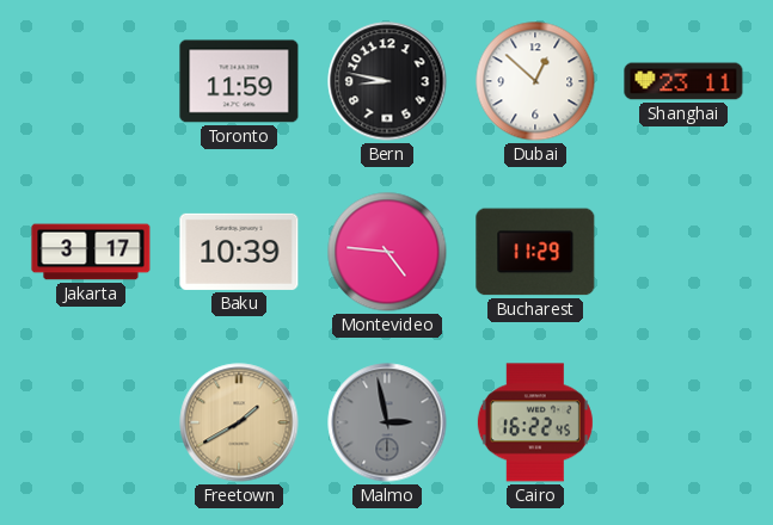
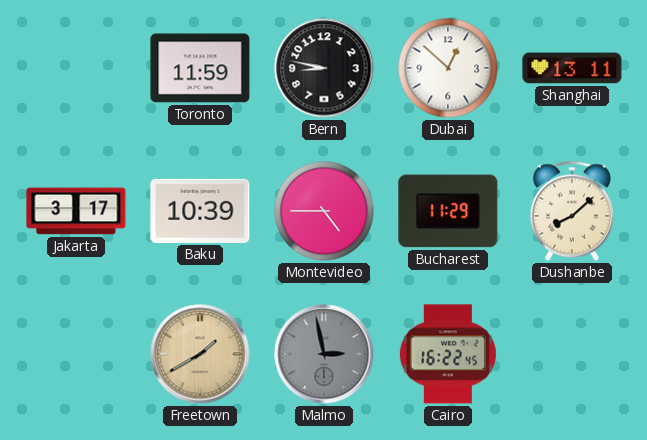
Shanghai: 23:11 -> 13:11 (572, 68)
Montevideo: 4:46 -> 4:45 (324, 211)
Dushanbe: none -> 8:08 (572, 211)
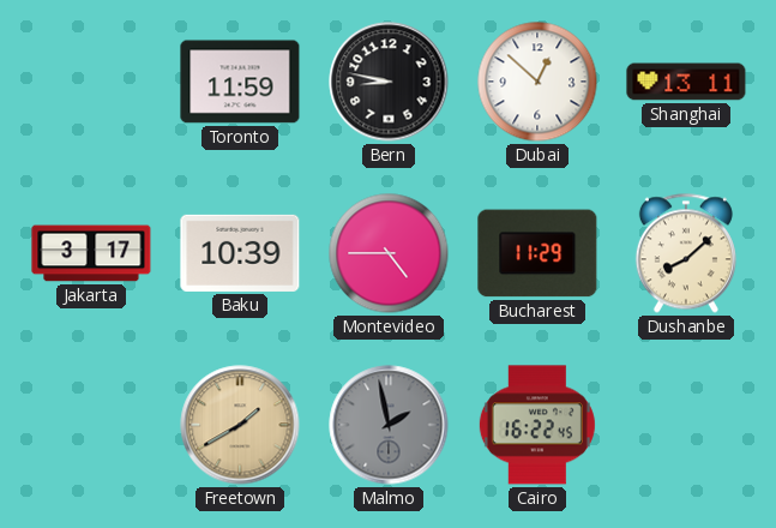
Malmo: 2:58 -> 1:58 (389, 425)
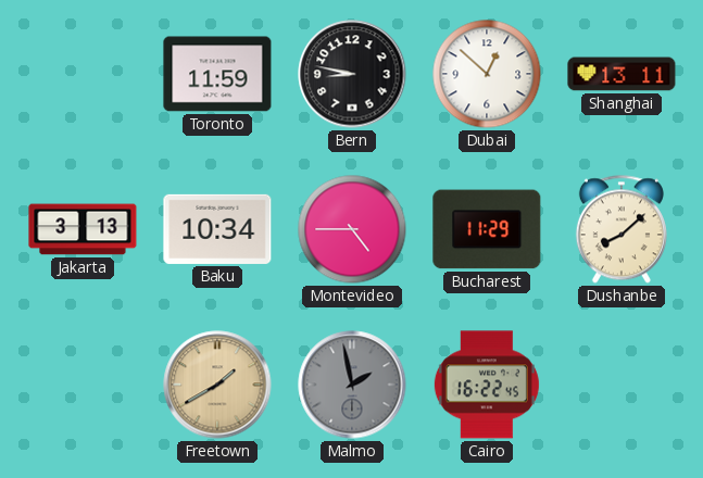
Jakarta: 3:17 -> 3:13 (83, 229)
Baku: 10:39 -> 10:34 (217, 229)
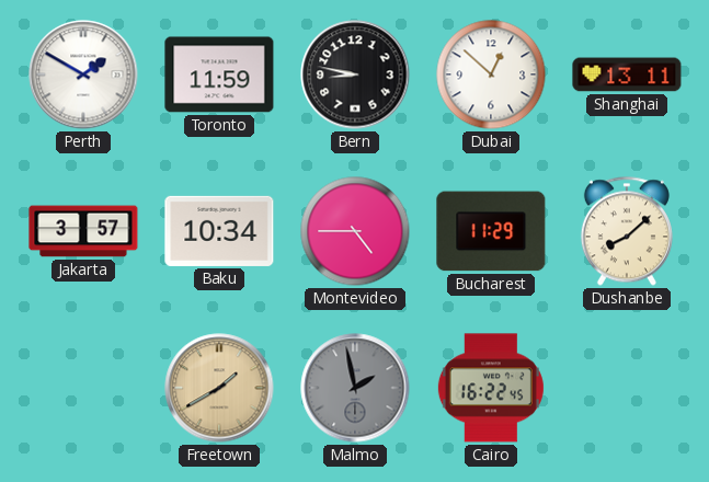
Perth: none -> 1:50 (83, 74)
Jakarta: 3:13 -> 3:57 (83, 231)
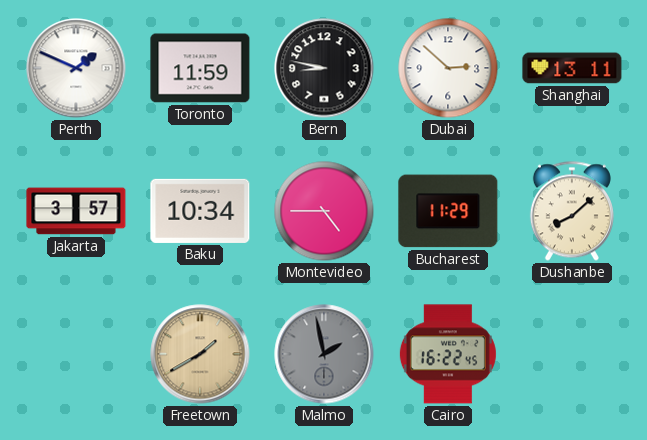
Perth: 1:50 -> 1:49 (76, 68)
Dubai: 12:52 -> 2:52 (448, 68)
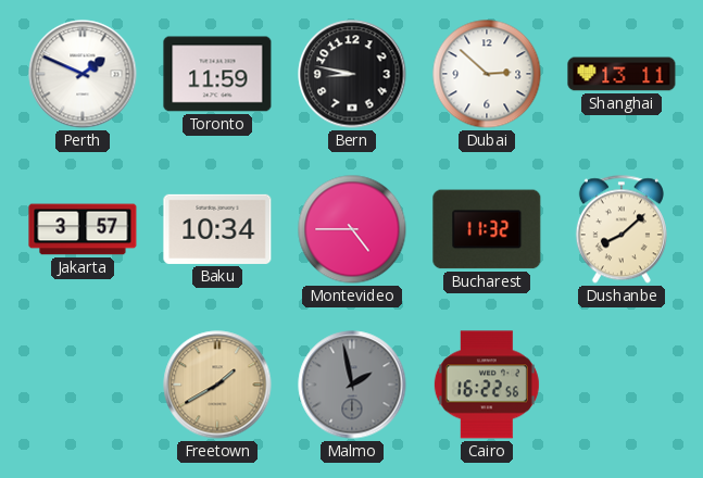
Bucharest: 11:29 -> 11:32 (487, 229)
Cairo: 16:22:45 -> 16:22:56 (487, 385)
